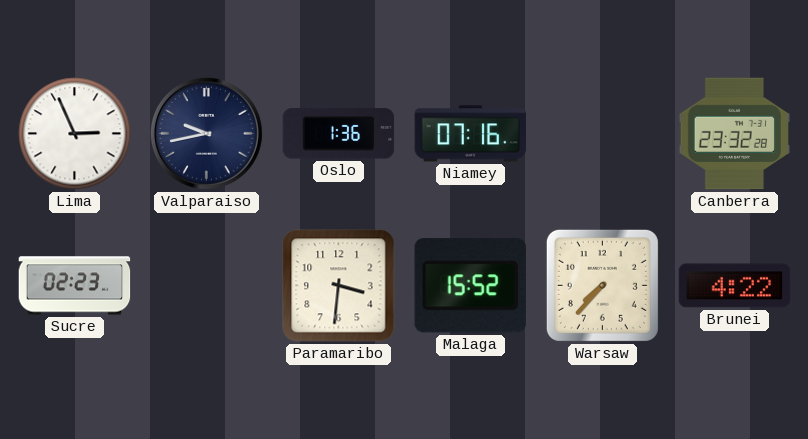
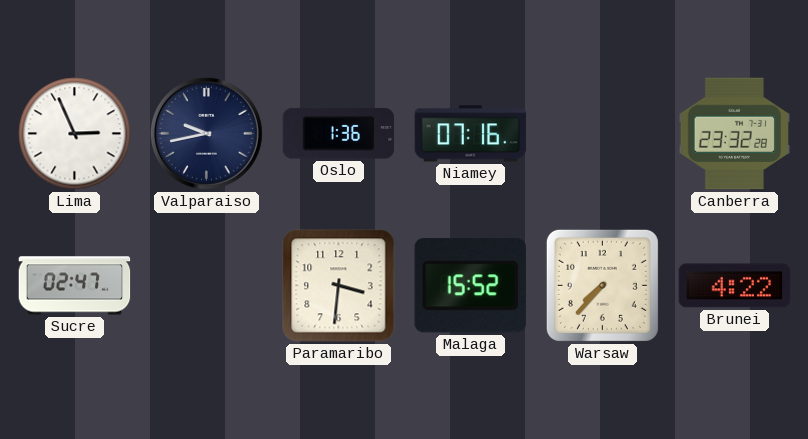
Sucre: 02:23 -> 02:47 (75, 286)
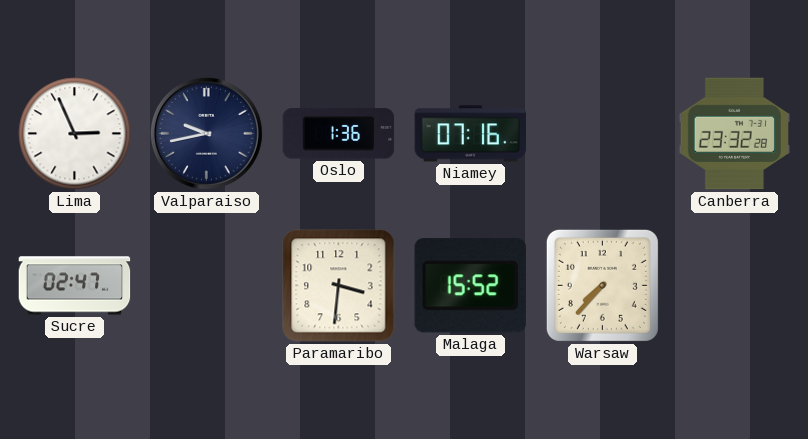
Brunei: 4:22 -> none (735, 286)
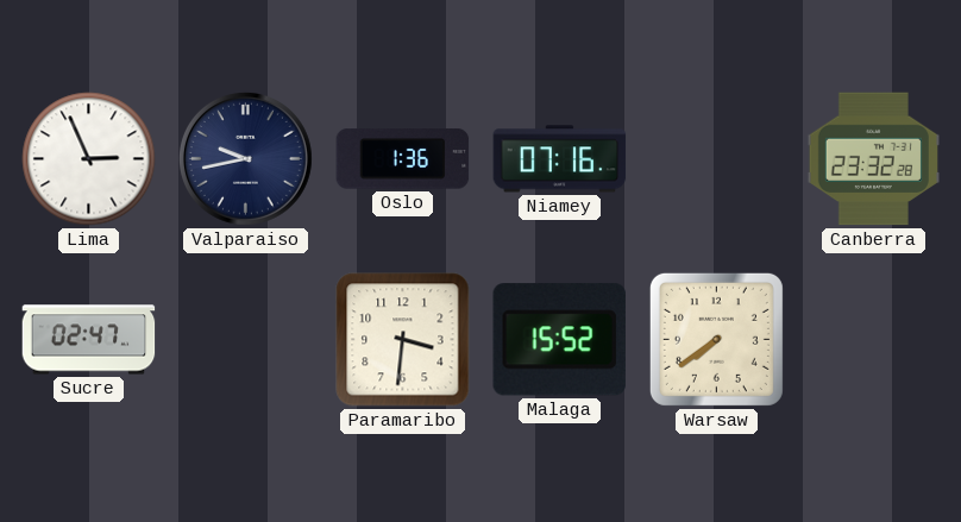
Warsaw: 7:37 -> 7:39 (716, 339)
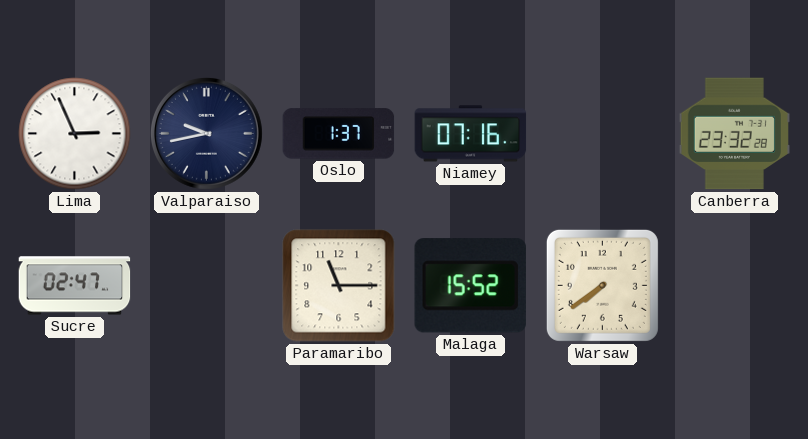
Oslo: 1:36 -> 1:37 (339, 134)
Paramaribo: 3:31 -> 11:15 (339, 286)
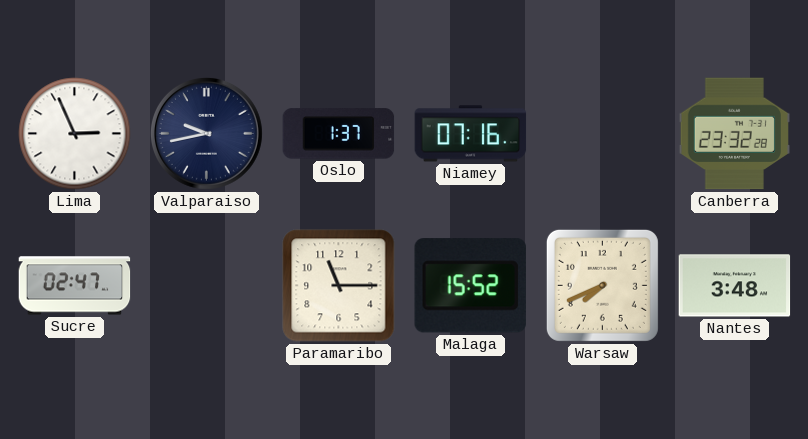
Warsaw: 7:39 -> 7:41 (602, 285)
Nantes: none -> 3:48 (735, 286)
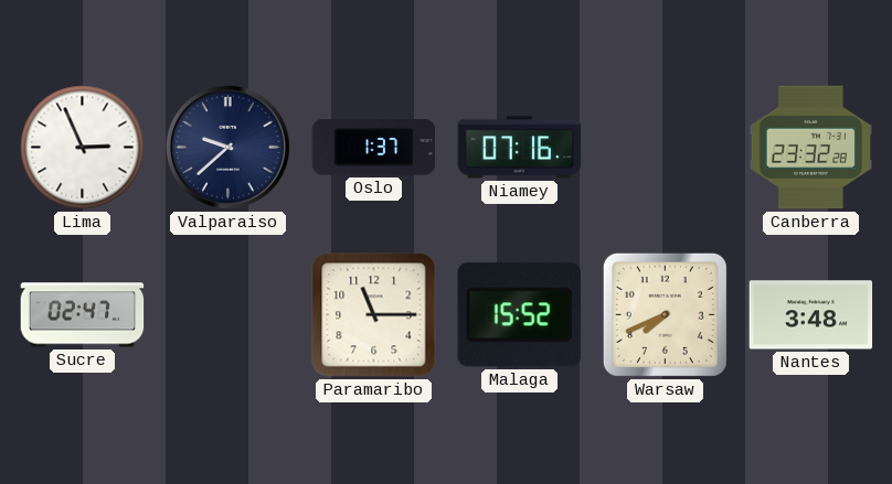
Valparaiso: 9:43 -> 9:38 (227, 147)
